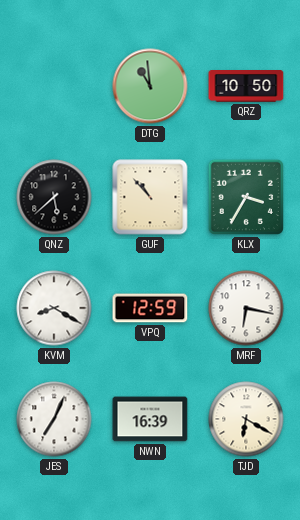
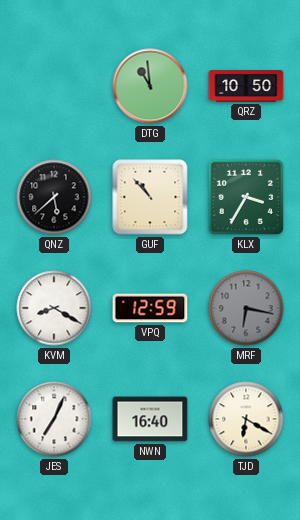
MRF dial: white -> grey (246, 308)
NWN: 16:39 -> 16:40 (150, 419)
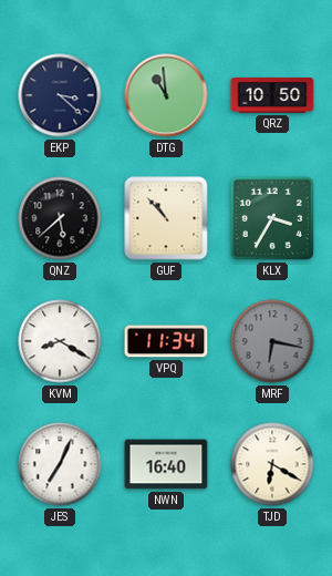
EKP: none -> 3:22 (60, 95)
VPQ: 12:59 -> 11:34 (166, 341)
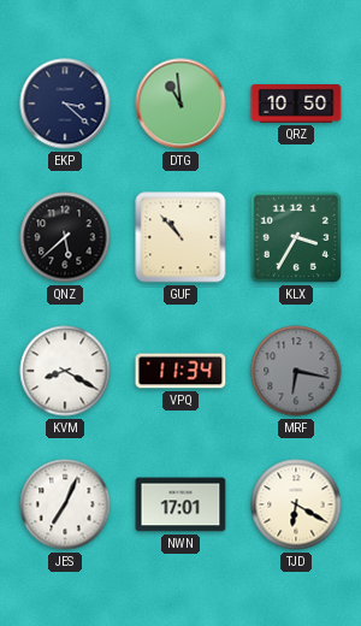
NWN: 16:40 -> 17:01 (180, 504)
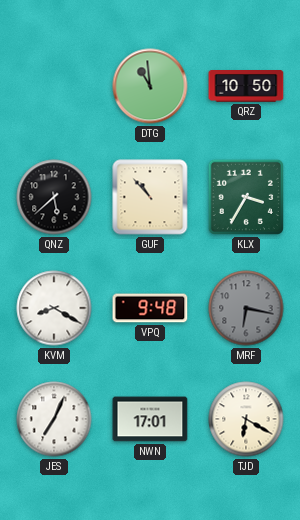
EKP: 3:22 -> none (65, 104)
VPQ: 11:34 -> 9:48 (150, 308)
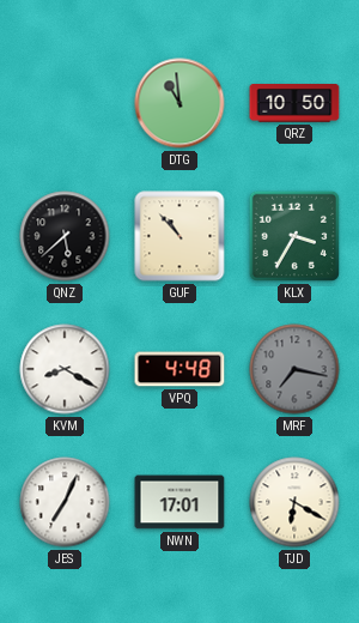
VPQ: 9:48 -> 4:48 (180, 369)
MRF: 6:17 -> 7:17 (294, 369)
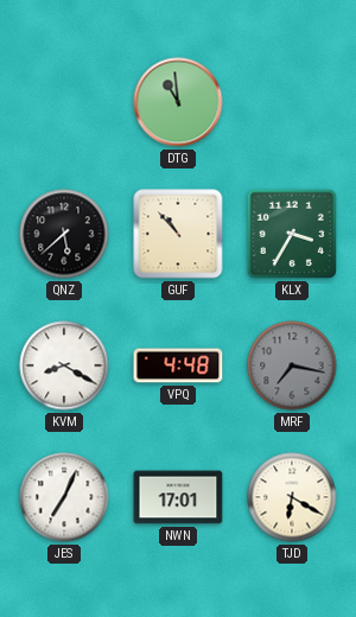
QRZ: 10:50 -> none (294, 104)
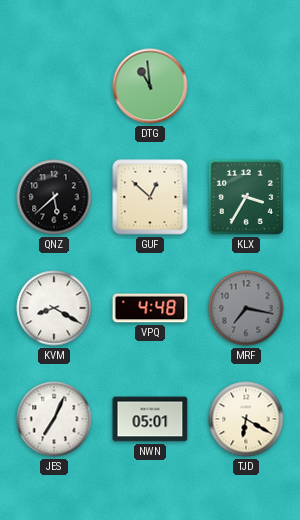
GUF: 10:53 -> 12:52 (150, 197)
NWN: 17:01 -> 05:01 (150, 419)
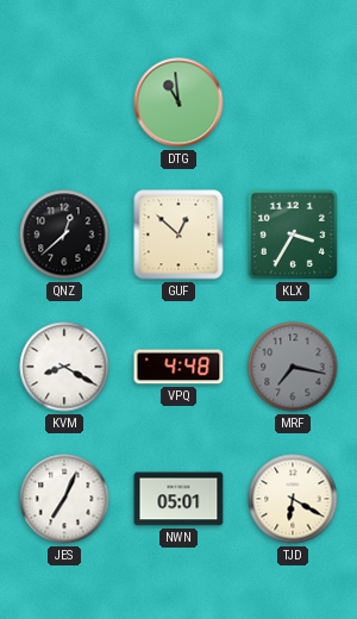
QNZ: 5:38 -> 12:38 (64, 235)
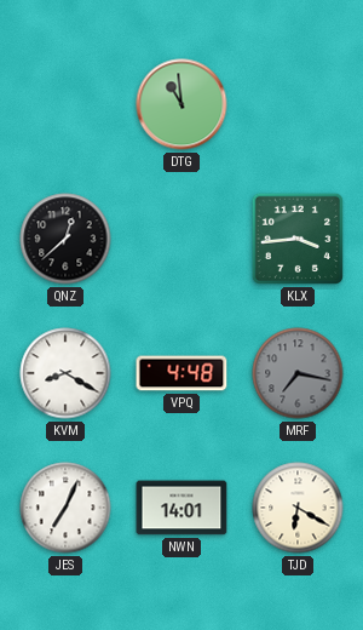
GUF: 12:52 -> none (178, 235)
KLX: 3:35 -> 3:44 (298, 239)
NWN: 05:01 -> 14:01 (181, 508)
